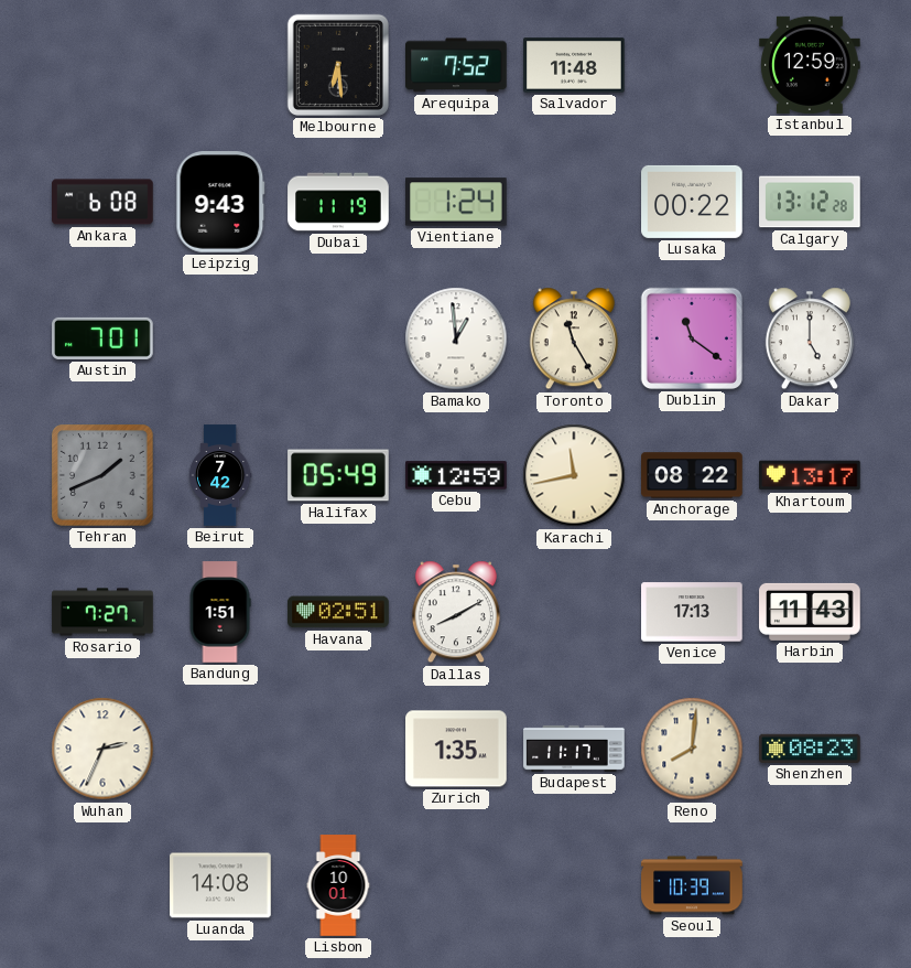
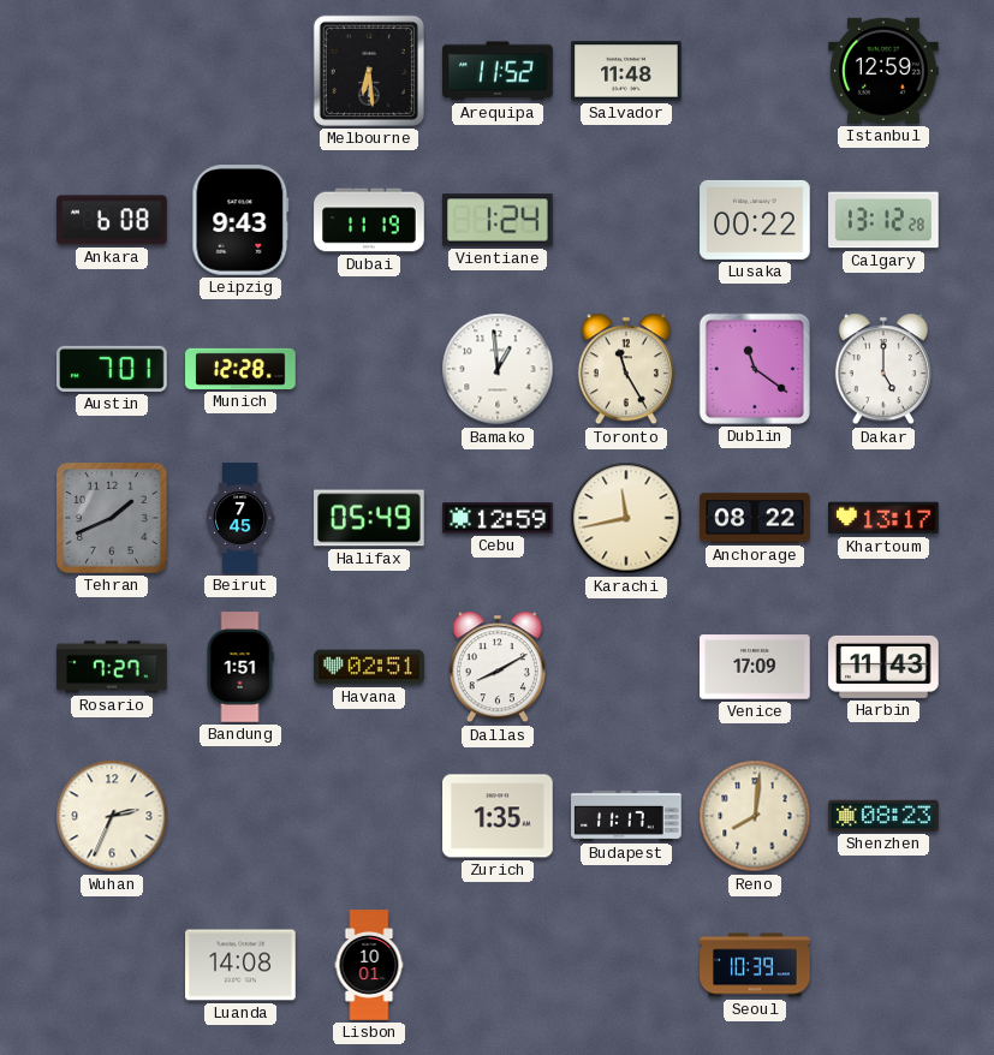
Arequipa: 7:52 -> 11:52 (498, 71)
Munich: none -> 12:28 (240, 369)
Beirut: 7:42 -> 7:45 (240, 518)
Venice: 17:13 -> 17:09 (755, 667)
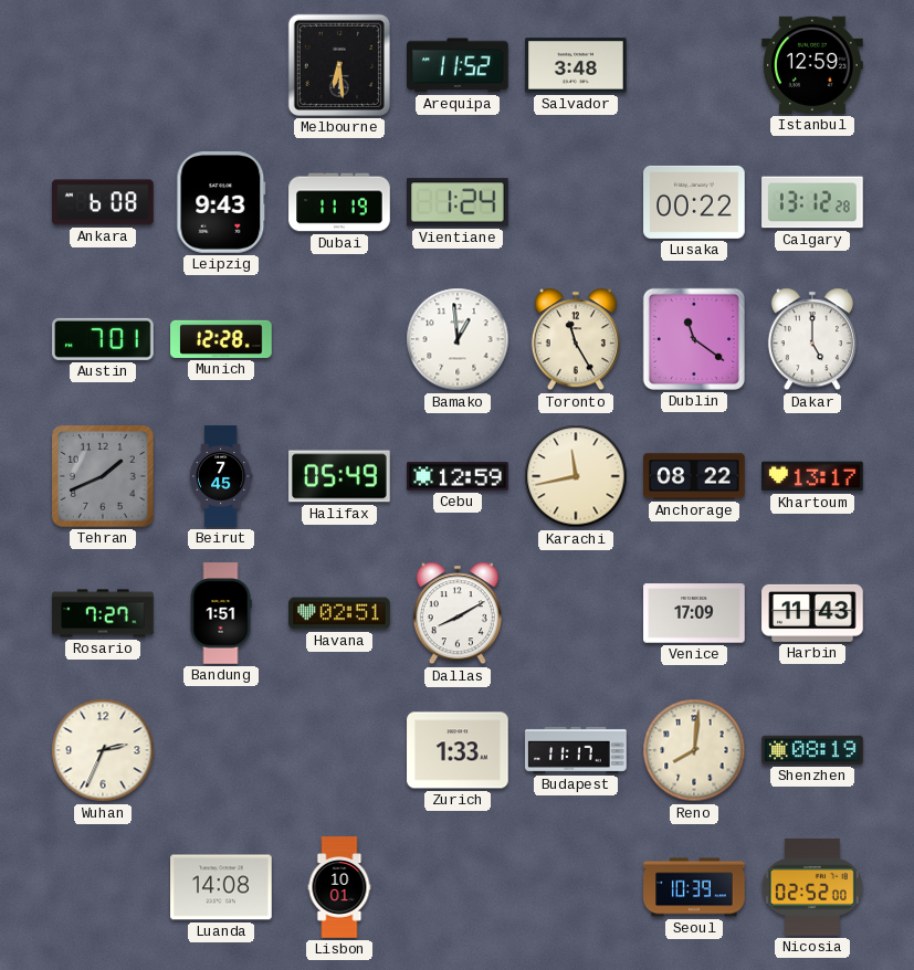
Salvador: 11:48 -> 3:48 (576, 65)
Zurich: 1:35 -> 1:33 (458, 750)
Shenzhen: 08:23 -> 08:19 (812, 750)
Nicosia: none -> 02:52 (812, 887)
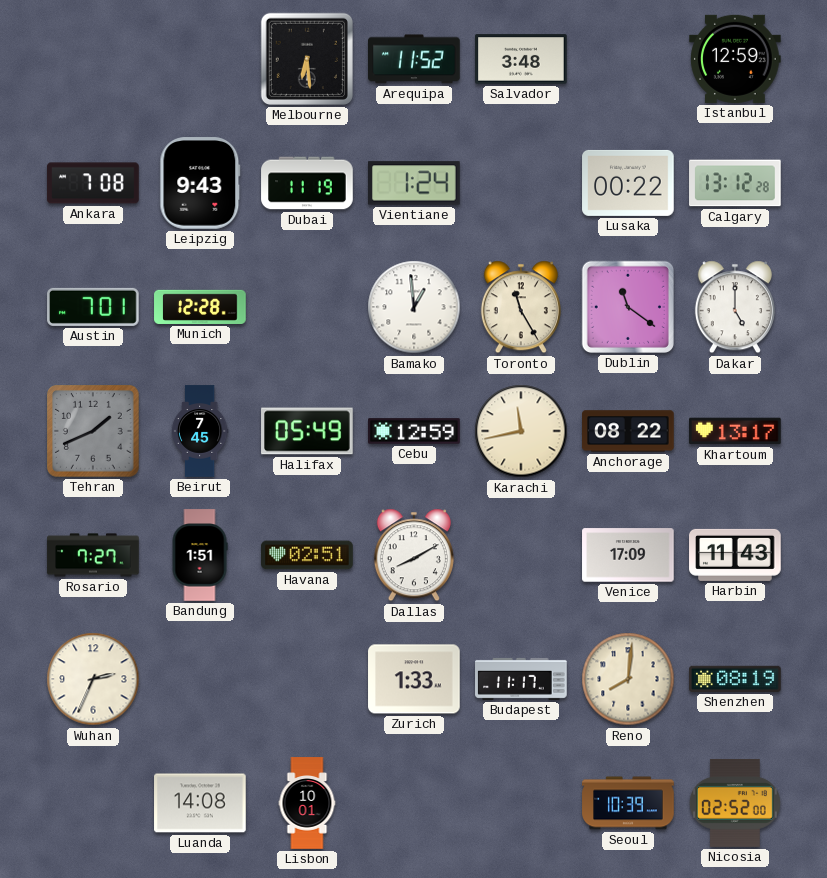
Ankara: 6:08 -> 7:08 (93, 183)
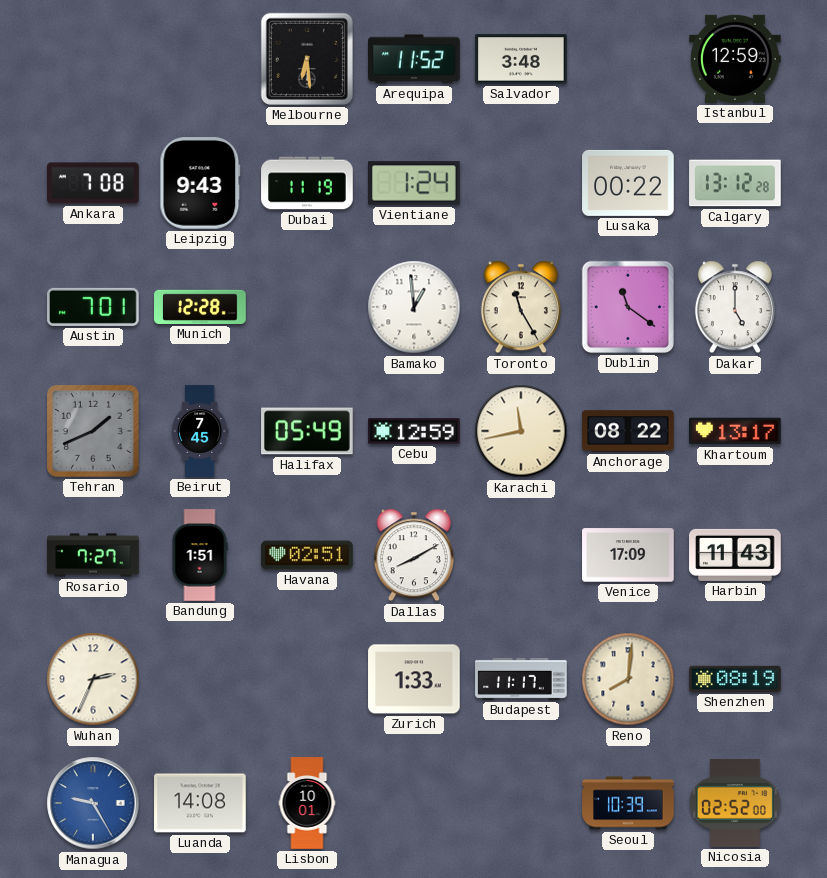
Managua: none -> 9:25 (93, 803)
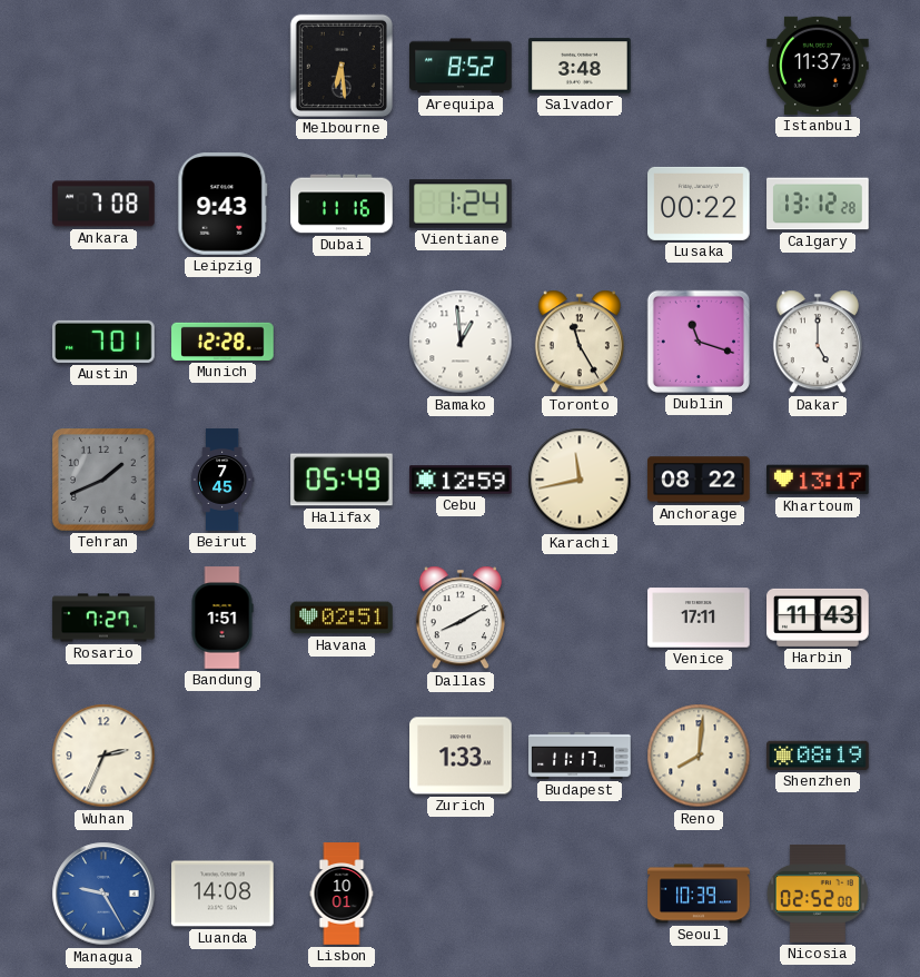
Arequipa: 11:52 -> 8:52 (461, 66)
Istanbul: 12:59 -> 11:37 (818, 66)
Dubai: 11:19 -> 11:16 (342, 204)
Dublin: 11:21 -> 11:18 (699, 342)
Venice: 17:09 -> 17:11 (699, 618)
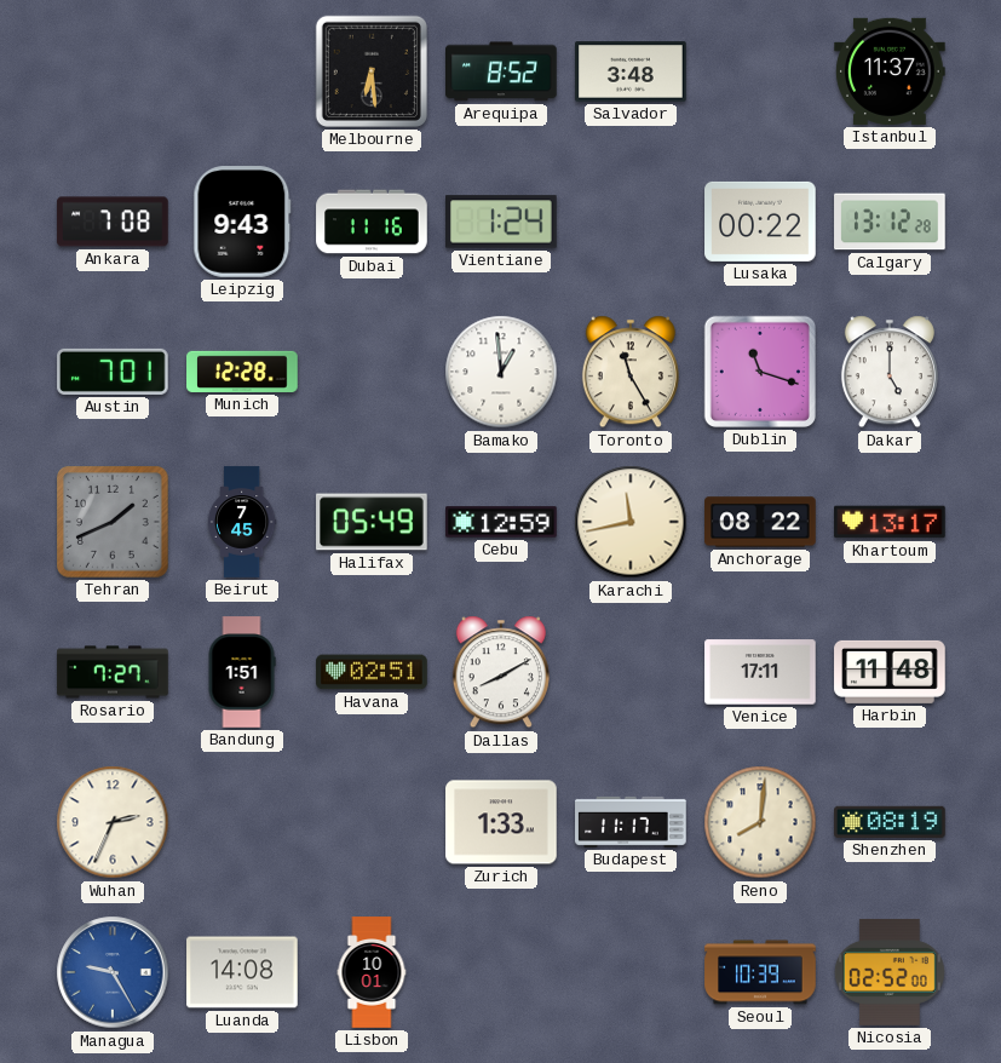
Harbin: 11:43 -> 11:48 (890, 672)
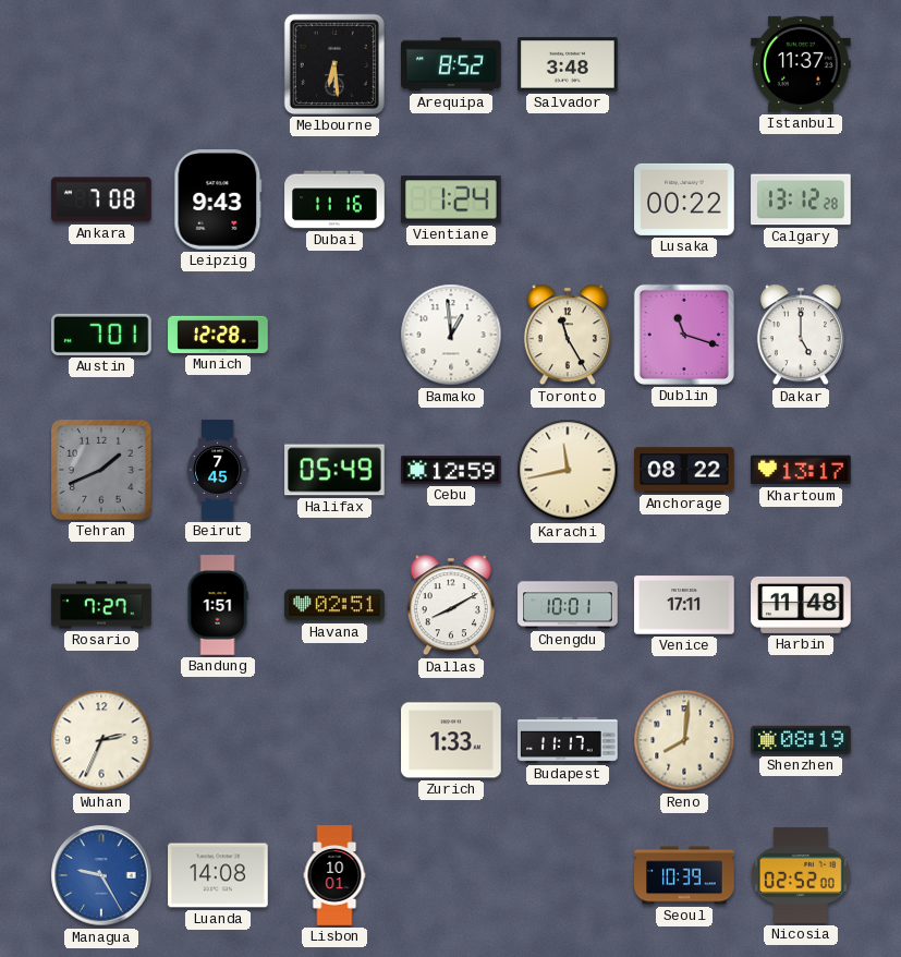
Chengdu: none -> 10:01 (568, 605)
